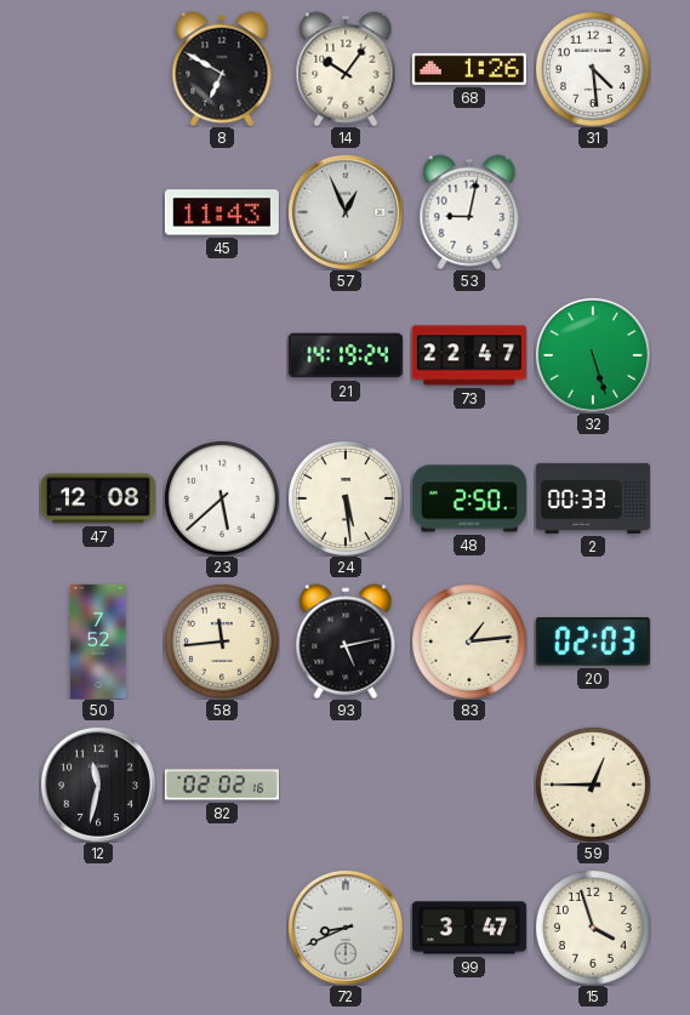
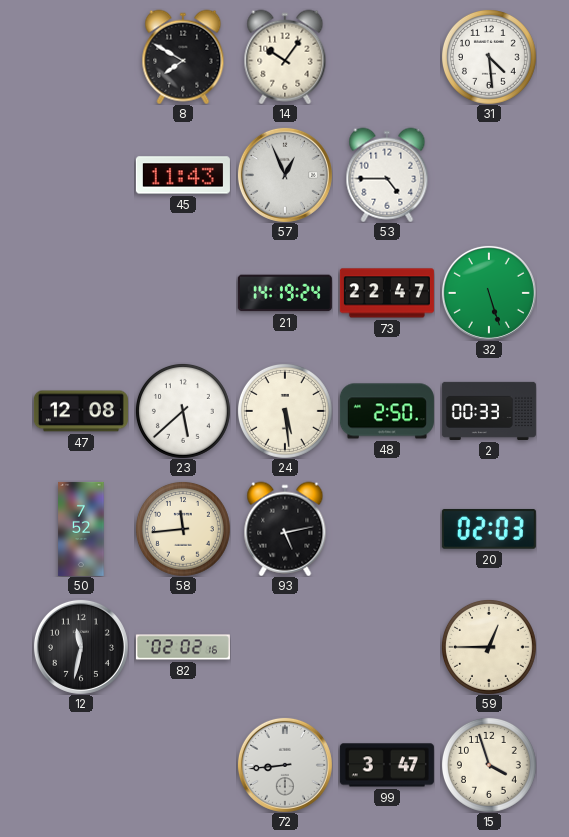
8: 6:50 -> 7:50 (183, 57)
68: 1:26 -> none (469, 69)
53: 9:02 -> 4:45 (387, 175)
83: 1:14 -> none (469, 641)
72: 8:41 -> 8:44 (285, 765)
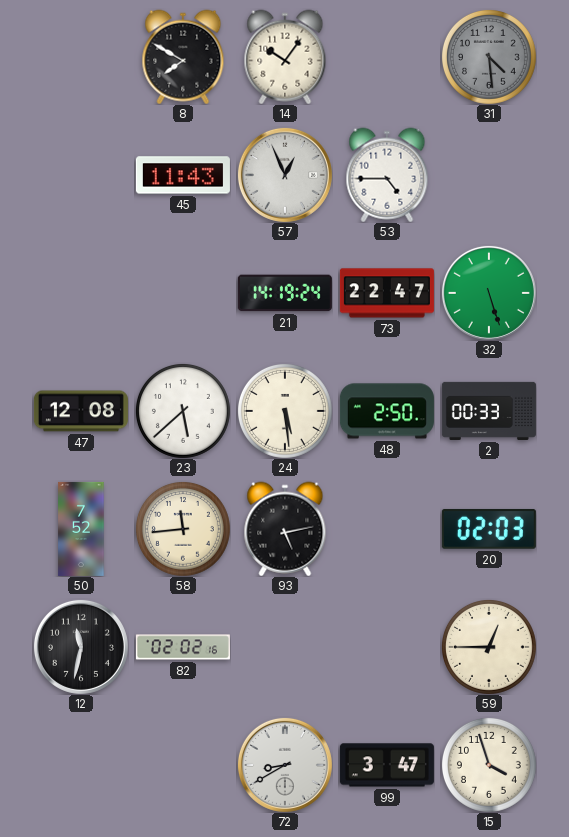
31 dial: white -> grey (489, 57)
72: 8:44 -> 8:40 (285, 765)
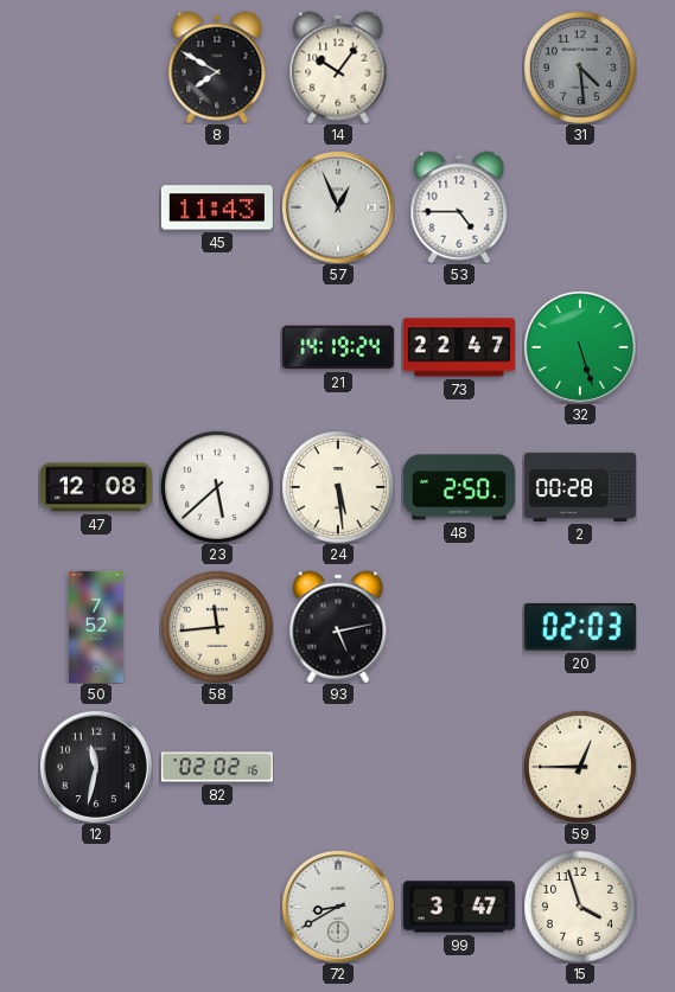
2: 00:33 -> 00:28 (580, 487)
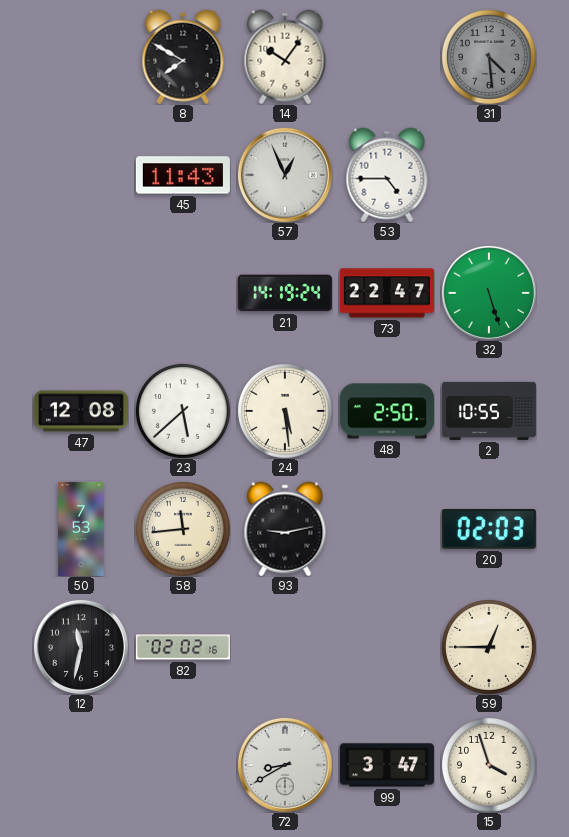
2: 00:28 -> 10:55 (489, 411)
50: 7:52 -> 7:53 (81, 529)
93: 5:13 -> 9:13 (285, 529)
